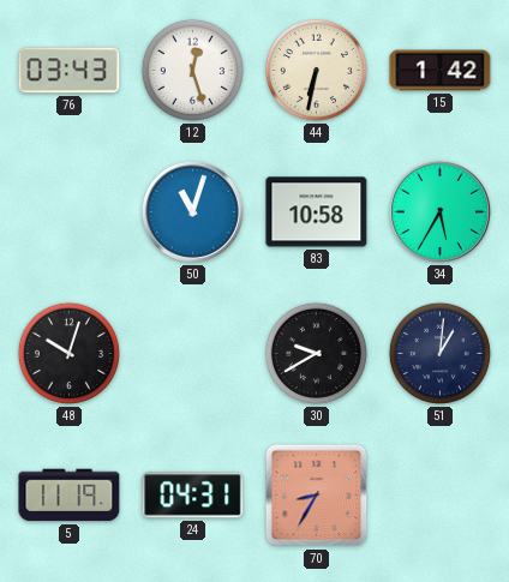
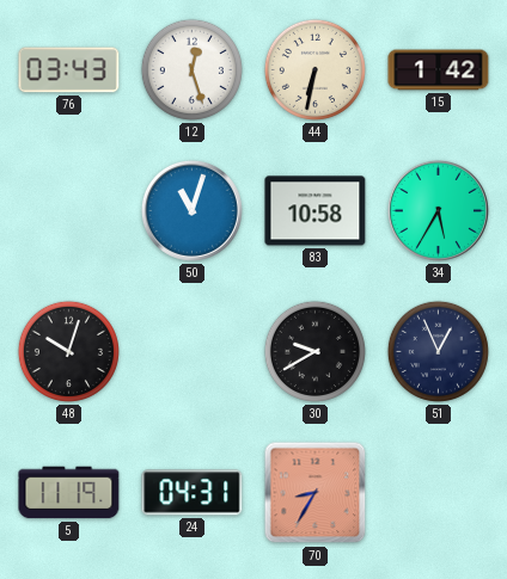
51: 1:01 -> 12:56 (438, 351)
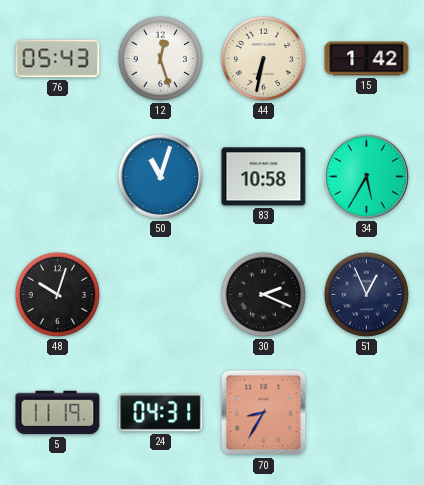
76: 03:43 -> 05:43 (58, 59)
30: 9:40 -> 2:19 (263, 294)
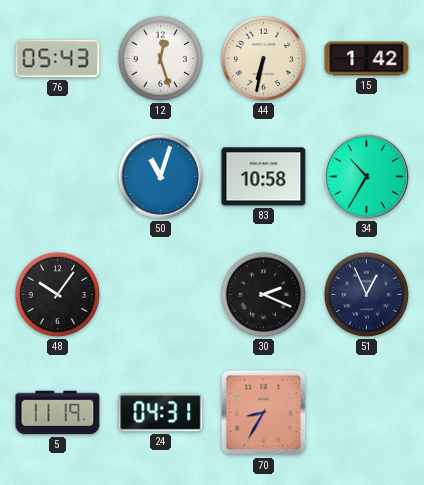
34: 5:35 -> 10:35 (366, 176)
48: 10:03 -> 10:06 (57, 294)
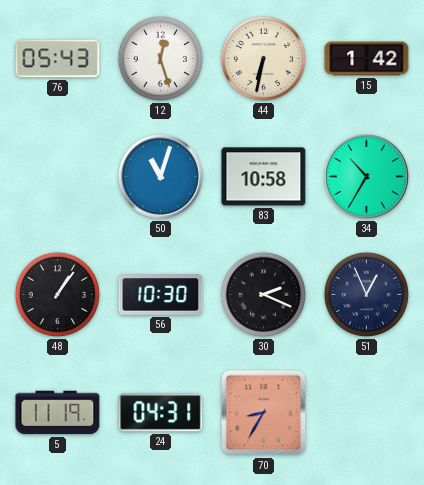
48: 10:06 -> 1:06 (57, 294)
56: none -> 10:30 (161, 295)
